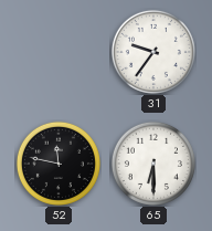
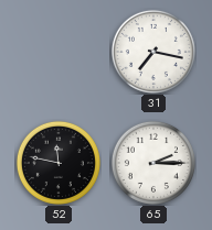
31: 9:36 -> 7:17 (153, 52)
65: 6:30 -> 2:15 (153, 163)
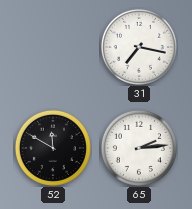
52: 11:47 -> 11:50 (53, 148)
65: 2:15 -> 2:14 (139, 148)
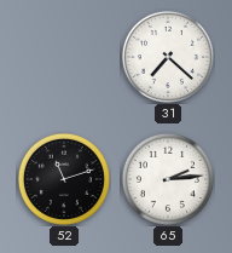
31: 7:17 -> 7:22 (168, 57)
52: 11:50 -> 11:12 (64, 179)
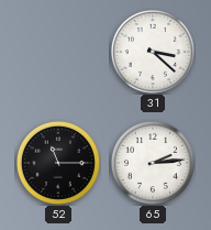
31: 7:22 -> 3:22 (153, 52)
52: 11:12 -> 11:15 (58, 163)
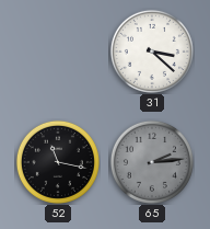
52: 11:15 -> 11:17 (58, 162)
65 dial: white -> grey (152, 162)
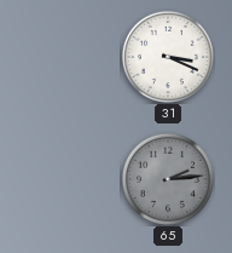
31: 3:22 -> 3:19 (168, 57)
52: 11:17 -> none (58, 162)
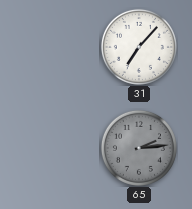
31: 3:19 -> 7:07 (139, 47)
